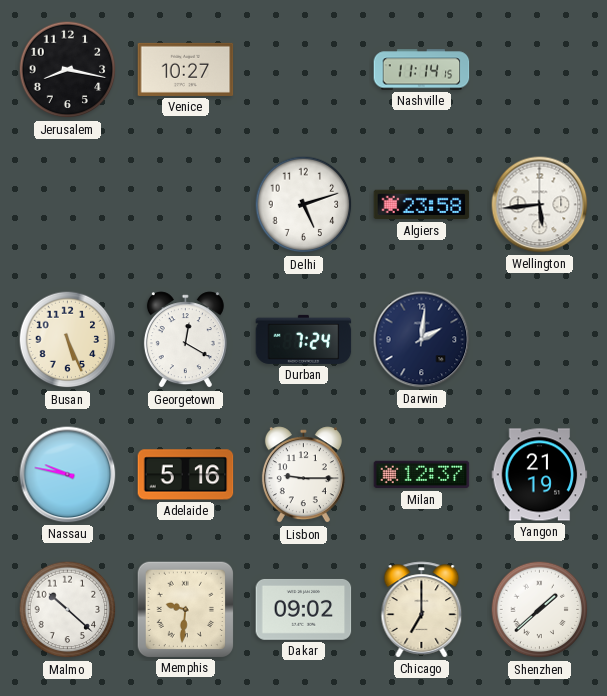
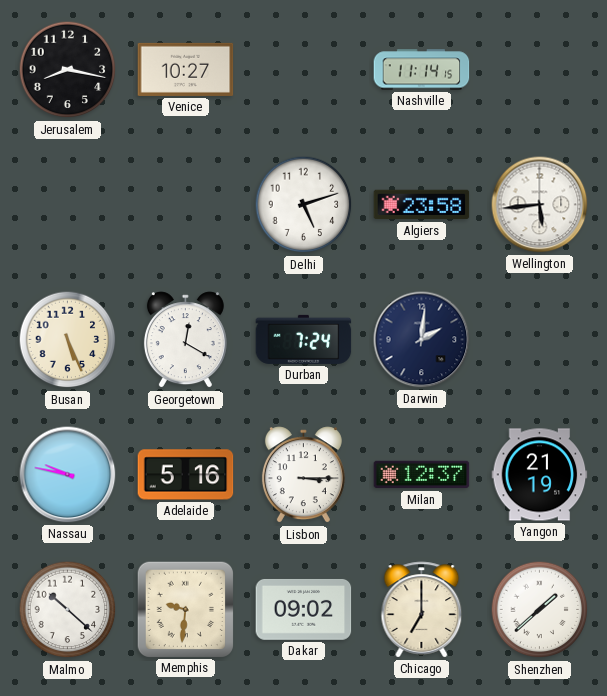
Lisbon: 9:15 -> 3:15 (303, 475)
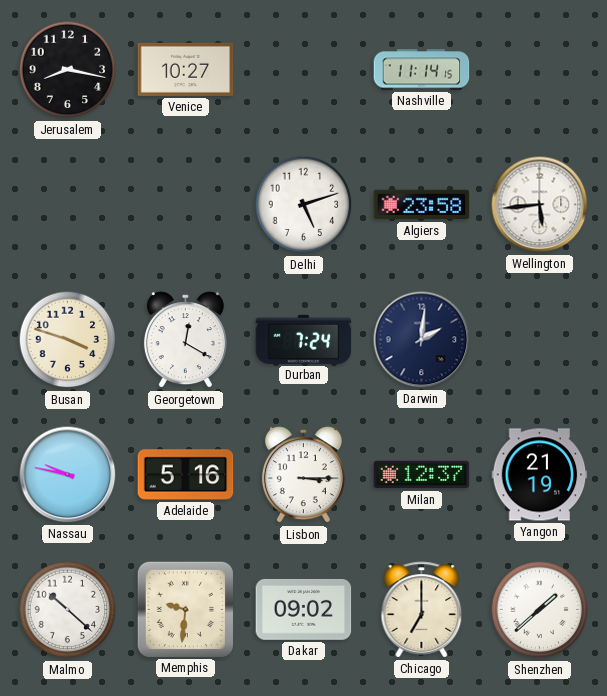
Busan: 5:26 -> 3:48 (68, 340)
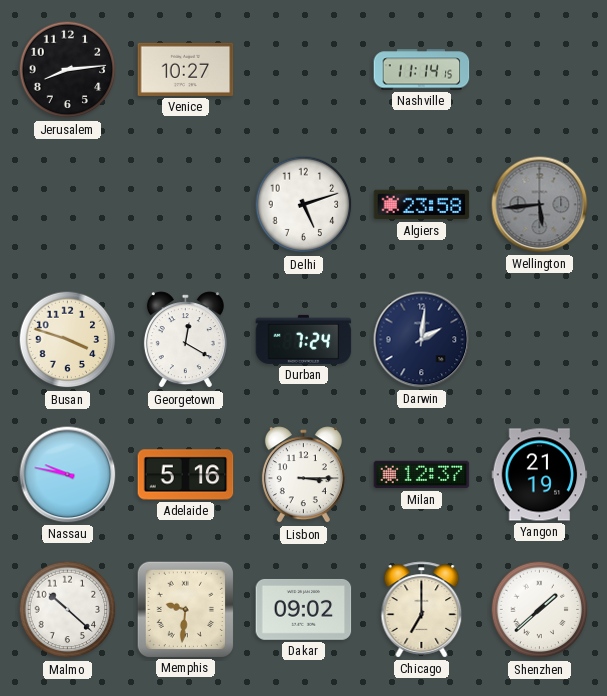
Jerusalem: 8:17 -> 8:14 (68, 70)
Wellington dial: white -> grey (540, 205)
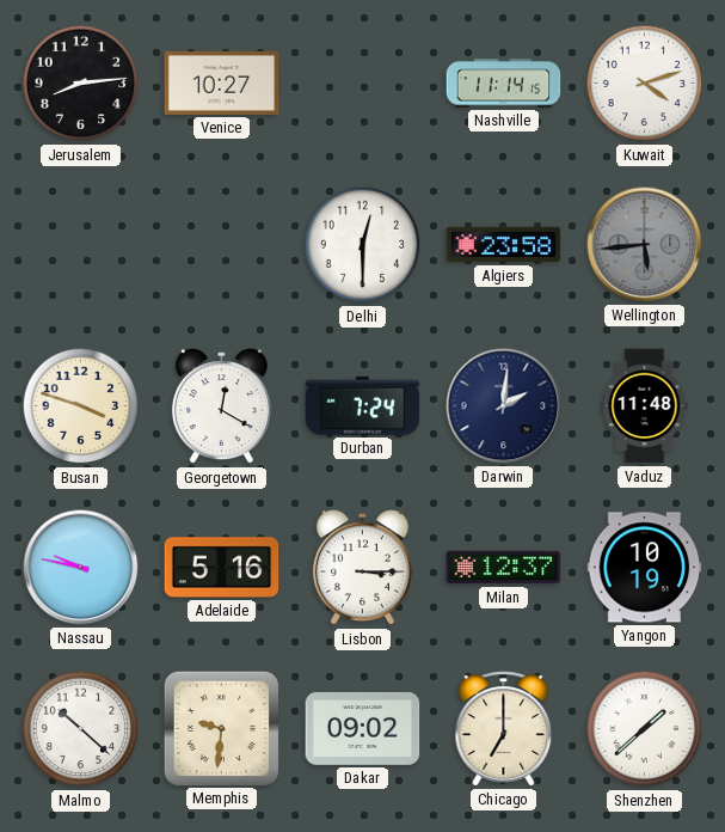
Kuwait: none -> 4:12 (645, 84)
Delhi: 5:12 -> 12:30 (363, 245)
Vaduz: none -> 11:48 (645, 406)
Yangon: 21:19 -> 10:19 (645, 568)
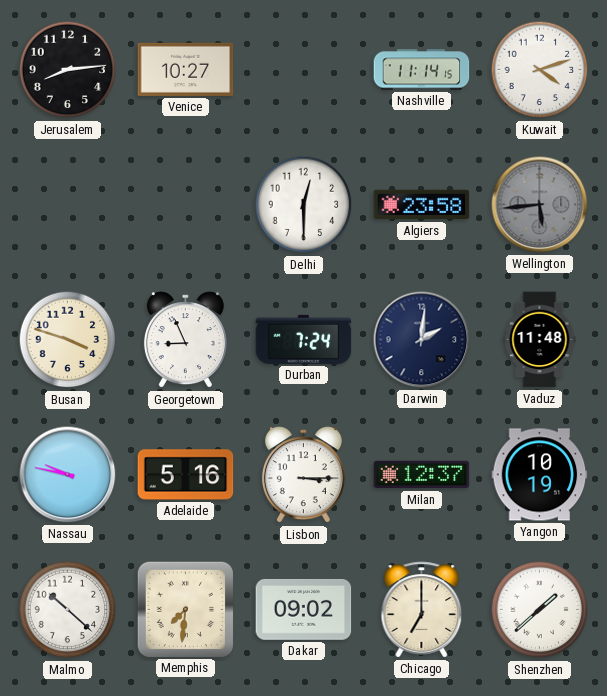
Georgetown: 12:20 -> 8:56 (185, 340)
Memphis: 9:31 -> 7:31 (185, 609)
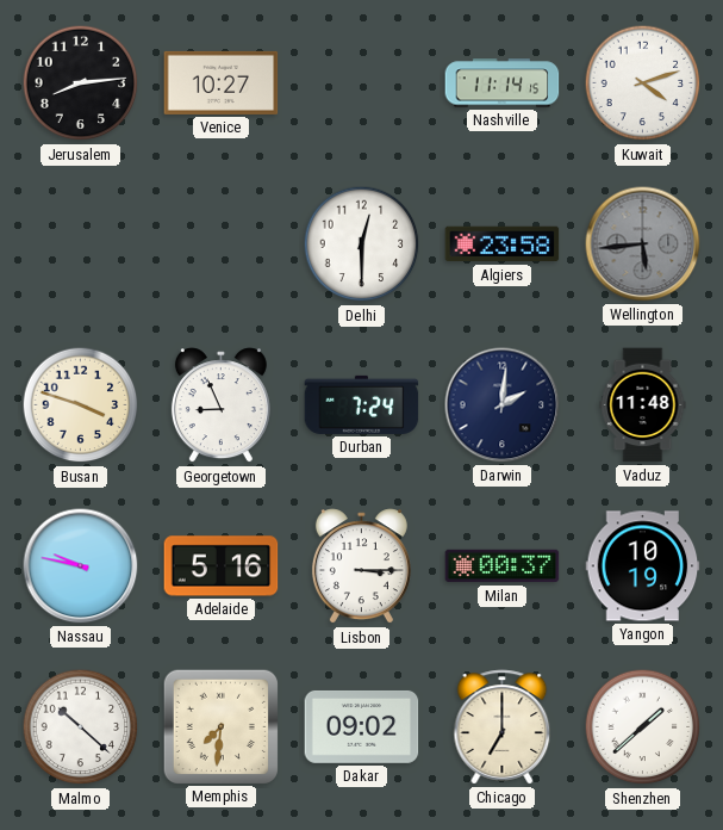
Milan: 12:37 -> 00:37 (503, 566)
